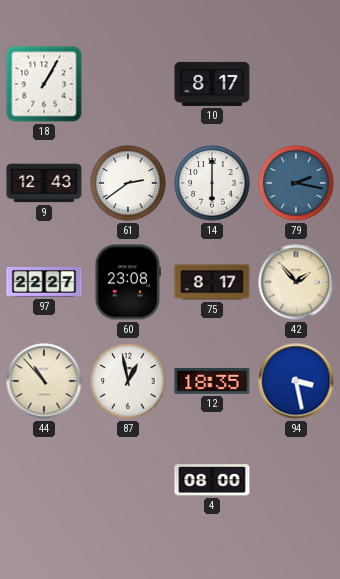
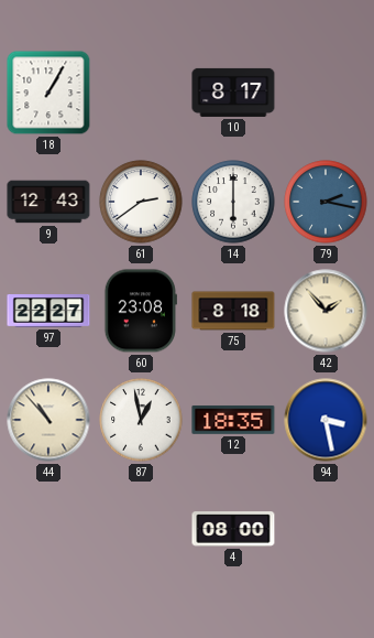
75: 8:17 -> 8:18 (233, 311)
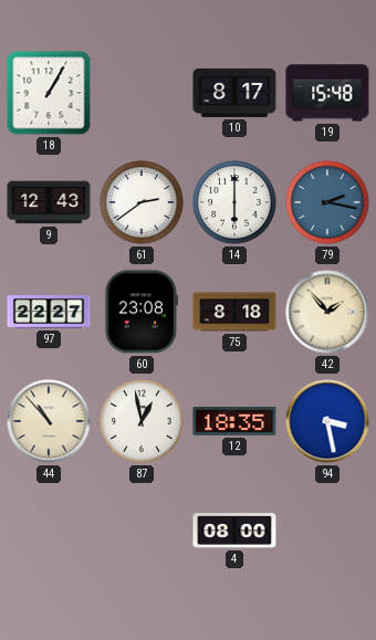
19: none -> 15:48 (327, 93)
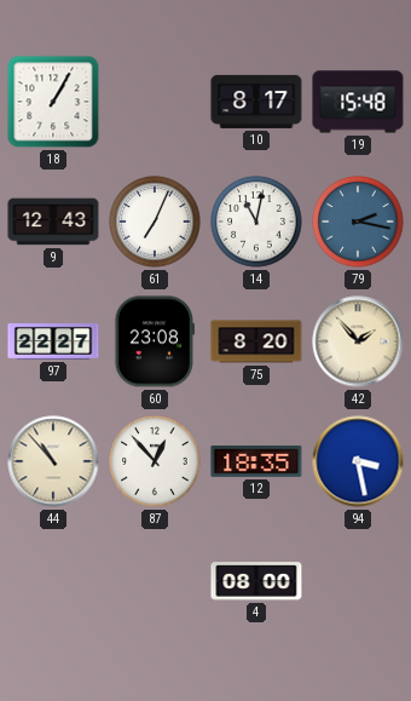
61: 2:39 -> 7:04 (155, 222)
14: 6:00 -> 11:02 (256, 222)
75: 8:18 -> 8:20 (256, 341)
87: 12:58 -> 12:53 (155, 461)
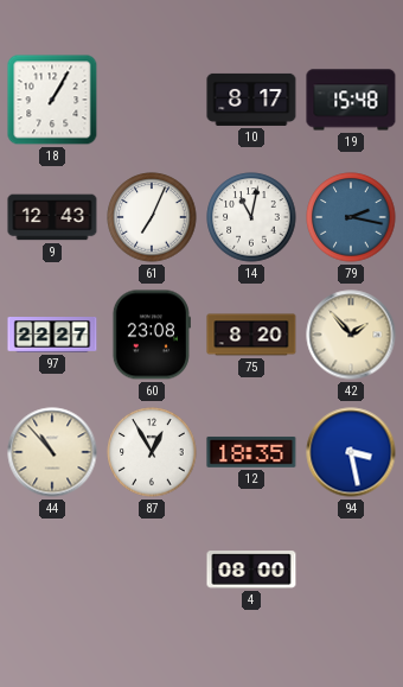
87: 12:53 -> 12:55 (152, 452)
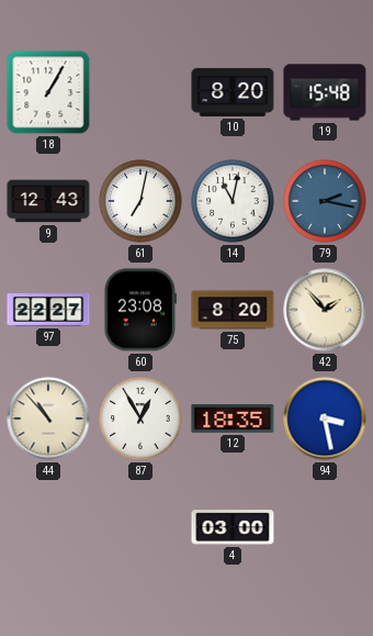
10: 8:17 -> 8:20 (233, 92)
61: 7:04 -> 7:02 (140, 201)
4: 08:00 -> 03:00 (233, 527)
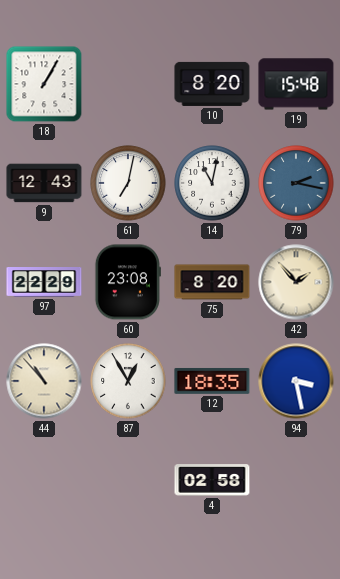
97: 22:27 -> 22:29 (44, 283)
4: 03:00 -> 02:58 (212, 480)
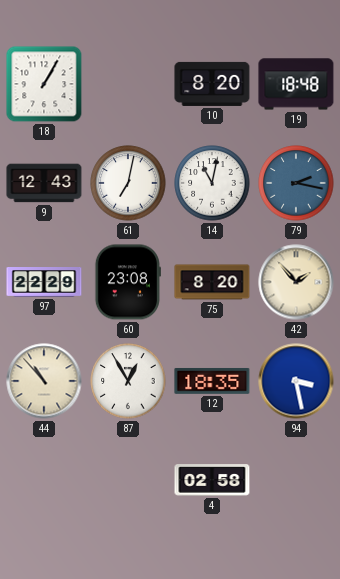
19: 15:48 -> 18:48 (296, 84)
